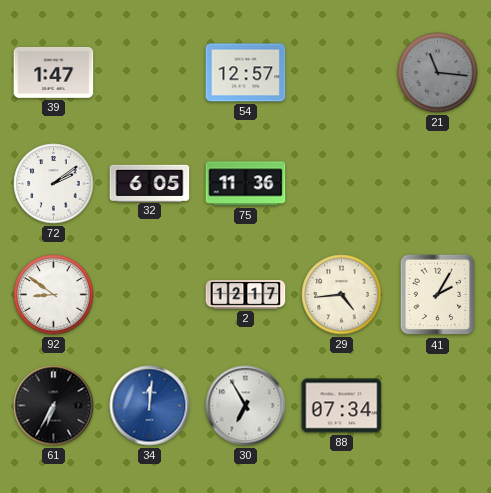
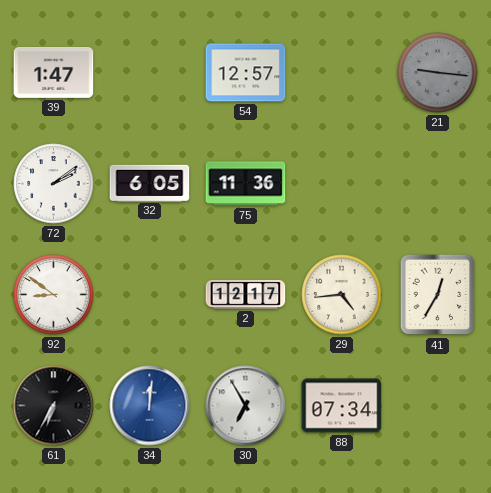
21: 11:16 -> 9:16 (438, 73)
41: 2:05 -> 12:35 (438, 295)
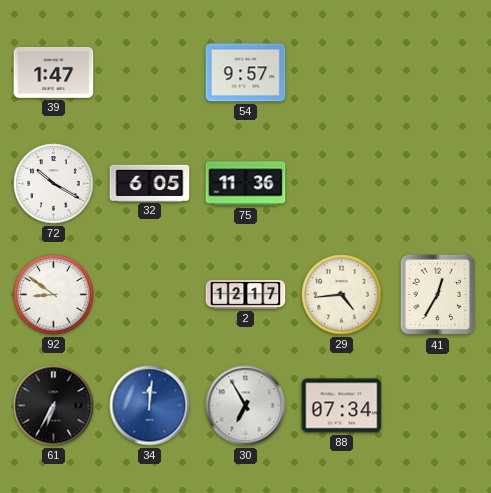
54: 12:57 -> 9:57 (246, 73)
21: 9:16 -> none (438, 73)
72: 2:09 -> 10:20 (54, 184)
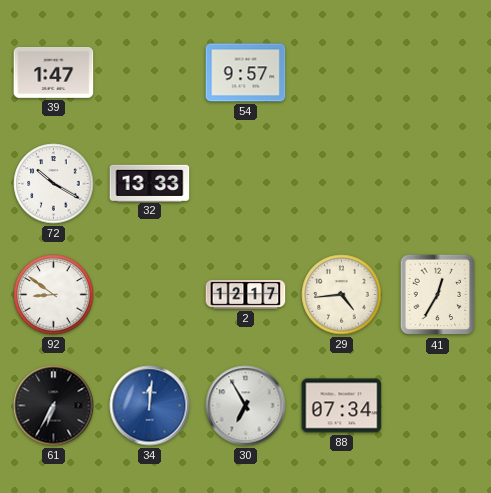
32: 6:05 -> 13:33 (150, 183)
75: 11:36 -> none (246, 184)
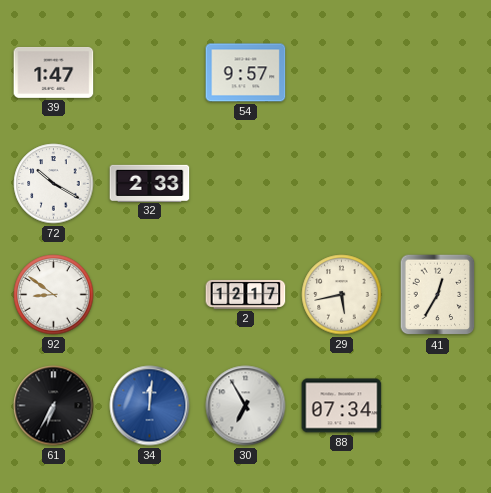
32: 13:33 -> 2:33 (150, 183)
29: 4:44 -> 5:43 (342, 295)
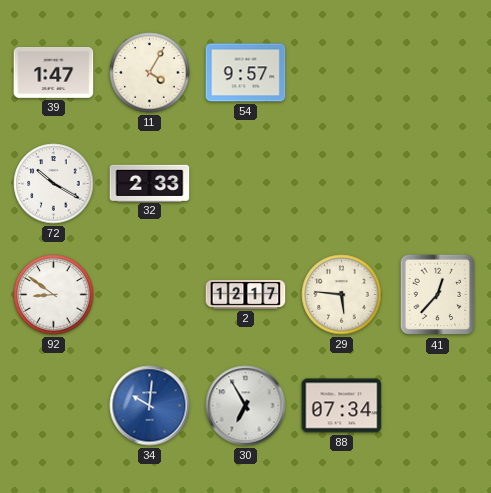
11: none -> 4:05 (150, 73)
29: 5:43 -> 5:46 (342, 295)
41: 12:35 -> 12:37 (438, 295)
61: 6:35 -> none (54, 406)
34: 12:01 -> 10:01 (150, 406)
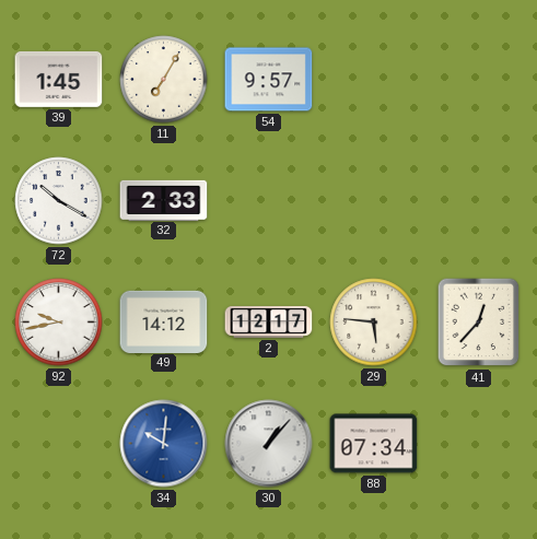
39: 1:47 -> 1:45 (59, 79)
11: 4:05 -> 7:05 (164, 80)
92: 8:51 -> 9:43 (59, 323)
49: none -> 14:12 (164, 321)
30: 6:55 -> 1:07 (269, 444)
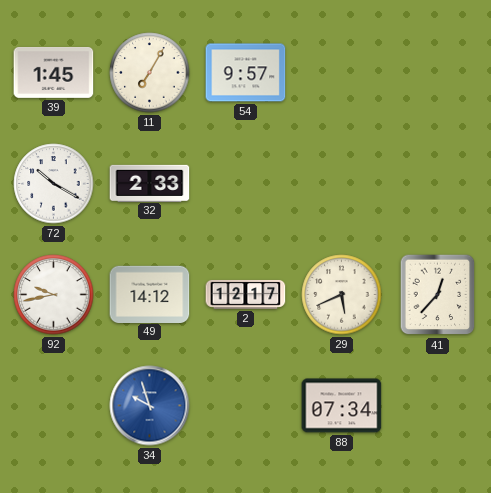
29: 5:46 -> 5:41 (342, 295)
34: 10:01 -> 9:57 (150, 406)
30: 1:07 -> none (269, 444)
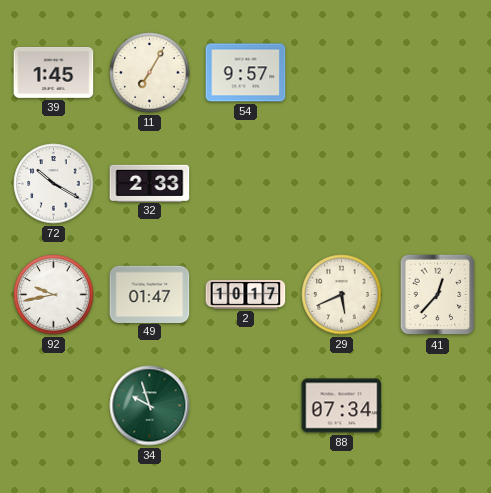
49: 14:12 -> 01:47 (150, 294)
2: 12:17 -> 10:17 (246, 294)
34 dial: blue -> green (150, 406)
